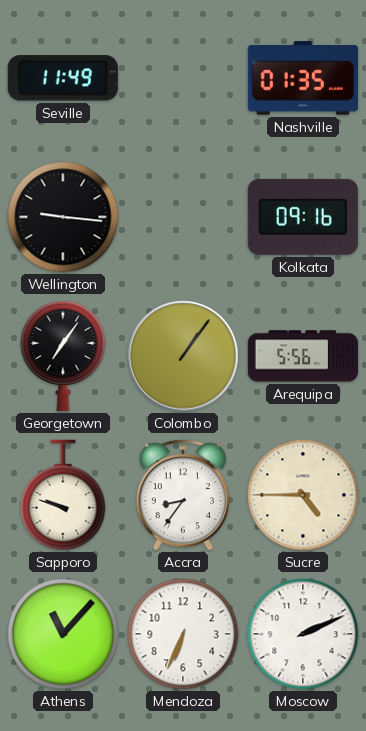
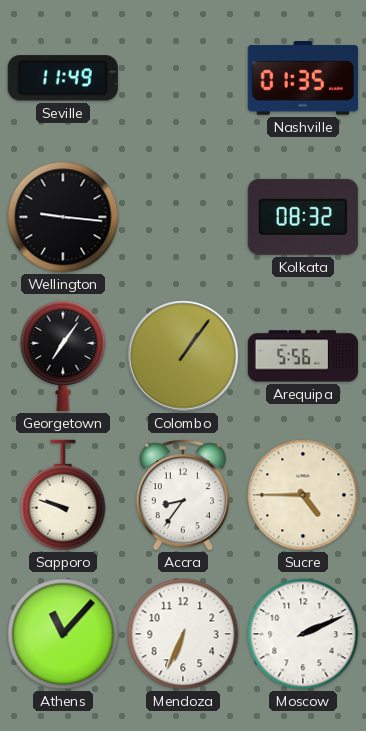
Kolkata: 09:16 -> 08:32 (303, 217)
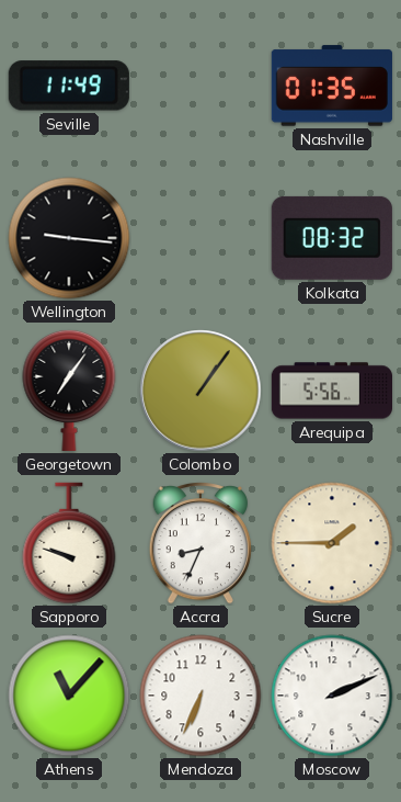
Accra: 8:36 -> 8:34 (200, 544)
Sucre: 4:45 -> 1:45 (332, 543)
